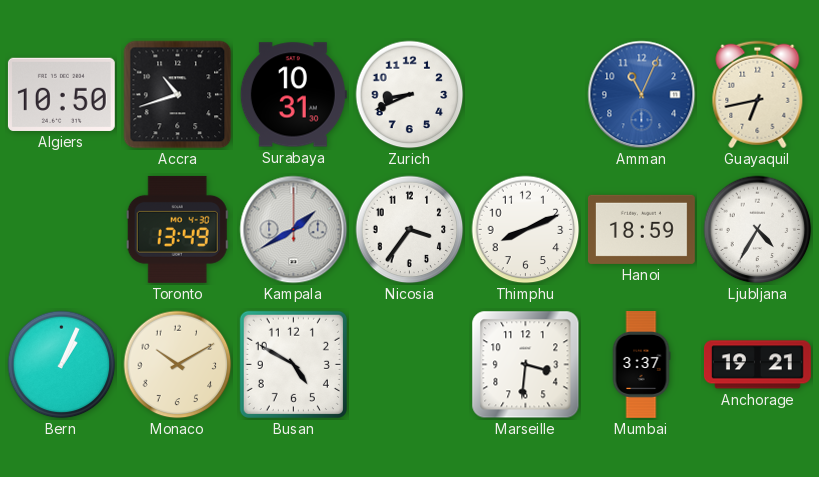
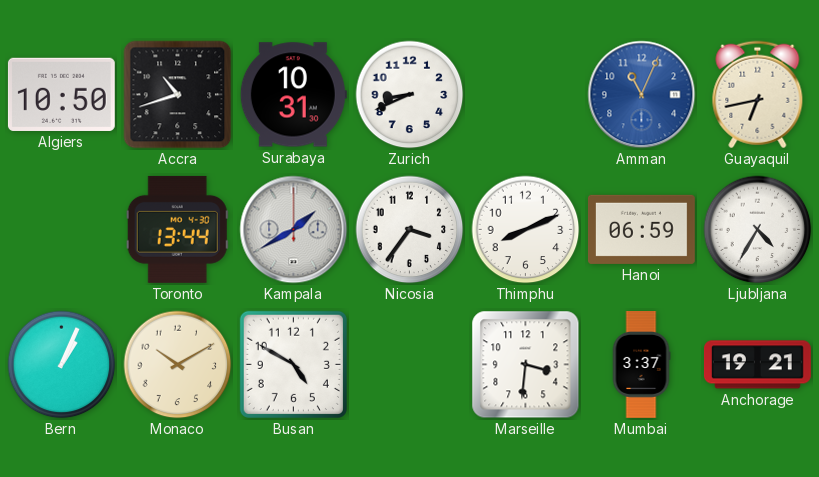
Toronto: 13:49 -> 13:44 (177, 229)
Hanoi: 18:59 -> 06:59 (641, 229)
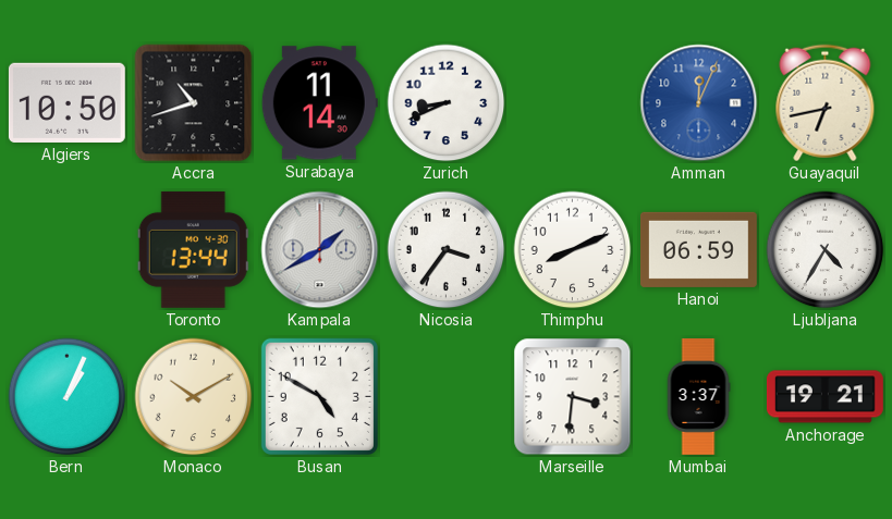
Surabaya: 10:31 -> 11:14 (319, 103)
Amman: 11:04 -> 12:04 (699, 103)
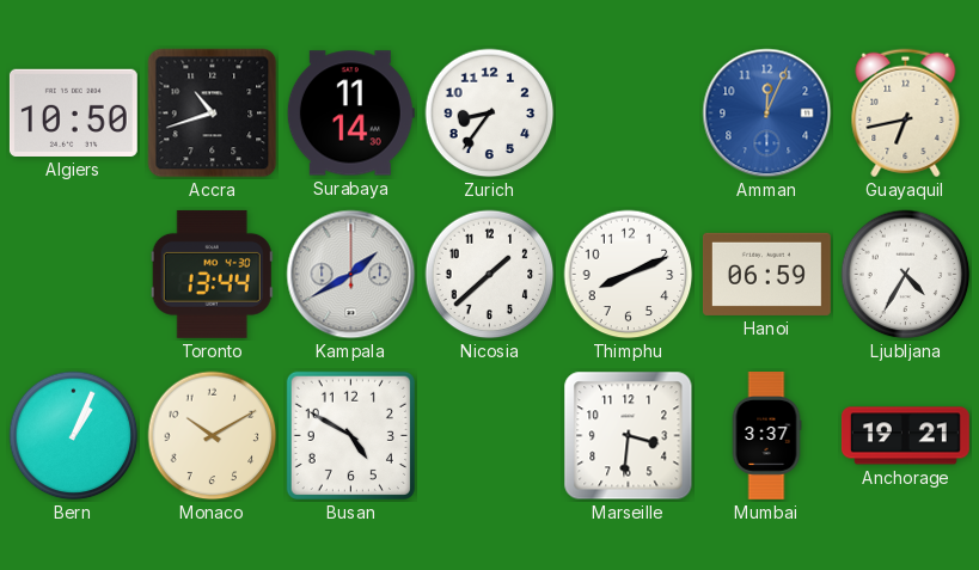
Zurich: 8:41 -> 8:36 (490, 114)
Nicosia: 3:36 -> 1:38 (490, 275)
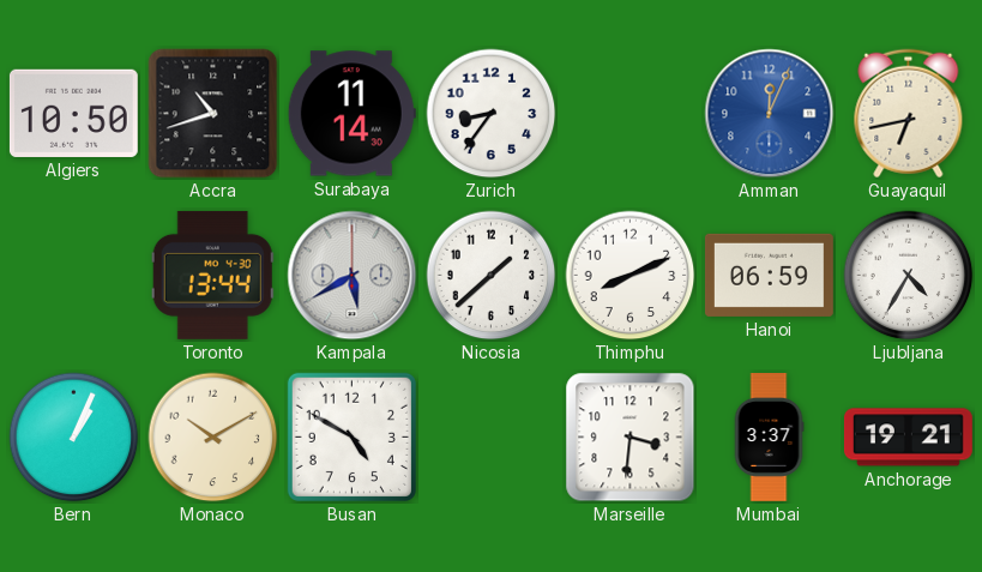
Kampala: 1:40 -> 5:40 (353, 276)
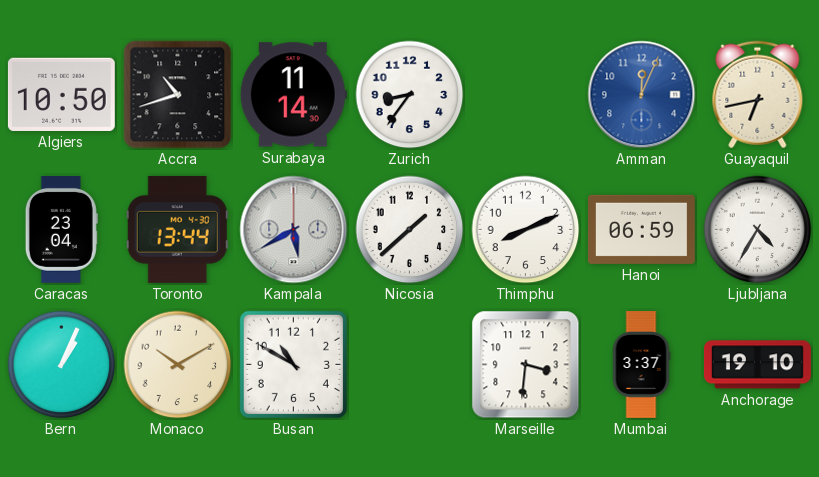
Caracas: none -> 23:04 (61, 229)
Busan: 4:50 -> 10:50 (293, 364)
Anchorage: 19:21 -> 19:10 (757, 365)
